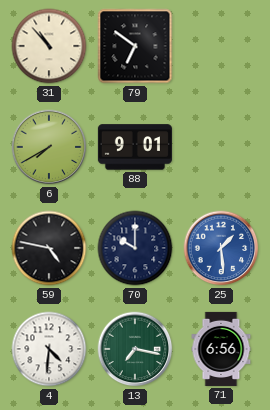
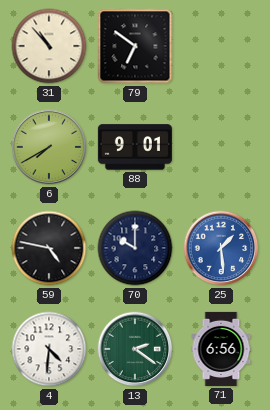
13: 7:17 -> 2:21 (135, 349)
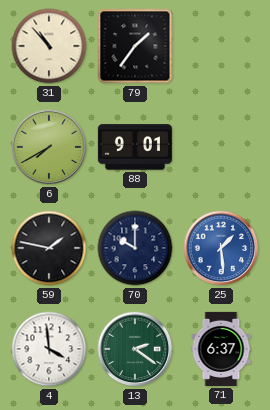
79: 6:51 -> 1:36 (135, 46)
59: 4:47 -> 1:47 (49, 248)
4: 4:31 -> 3:59 (49, 349)
71: 6:56 -> 6:37 (221, 349)
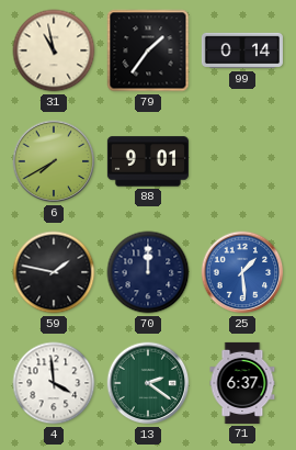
31: 10:53 -> 10:58 (54, 50)
99: none -> 0:14 (242, 50)
70: 10:00 -> 12:00 (148, 272)
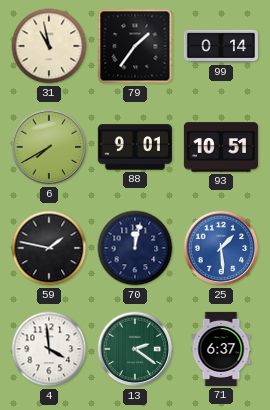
93: none -> 10:51 (221, 147)
70: 12:00 -> 12:02 (135, 248)
